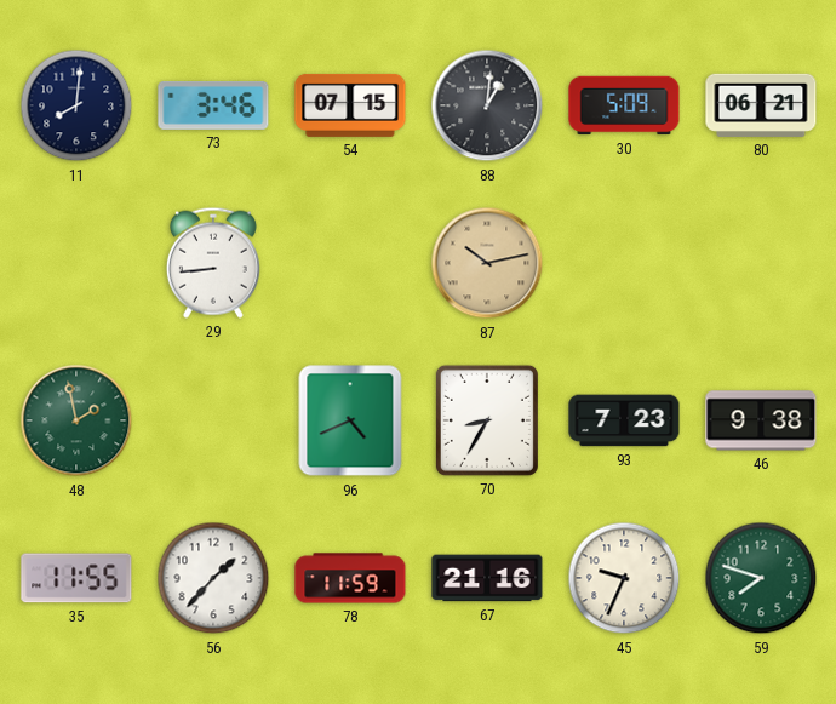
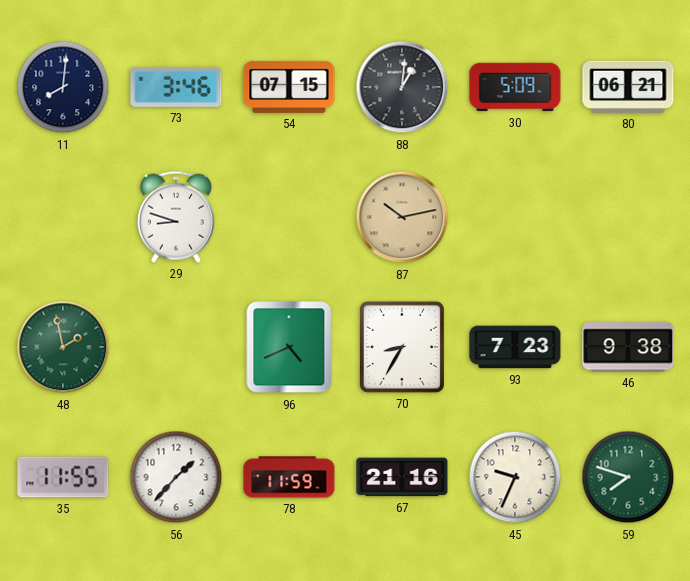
29: 8:44 -> 8:48 (176, 217)
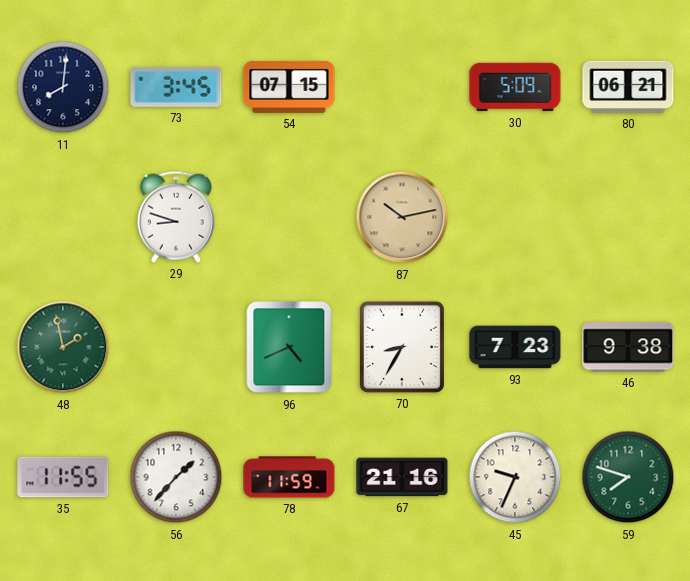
73: 3:46 -> 3:45 (176, 87)
88: 1:01 -> none (402, 87)
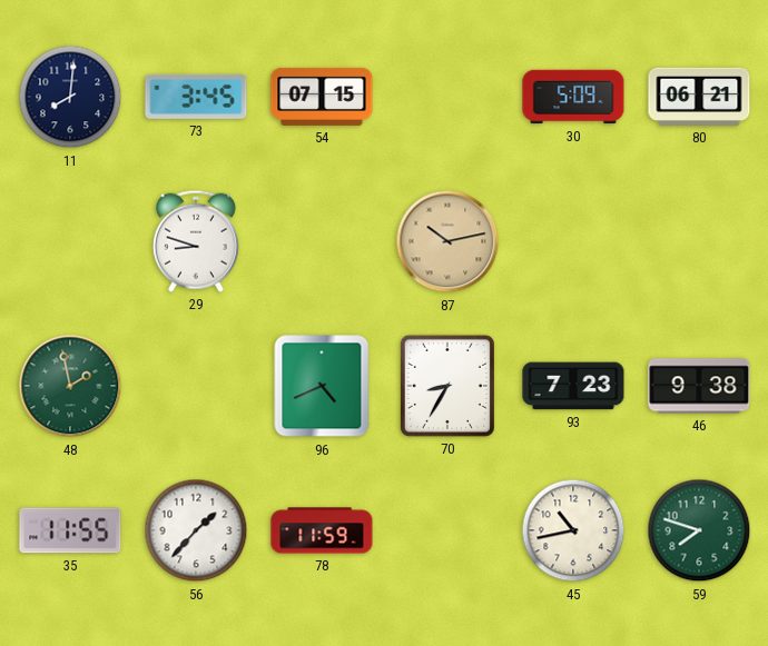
67: 21:16 -> none (402, 477)
45: 9:34 -> 10:43 (573, 530)
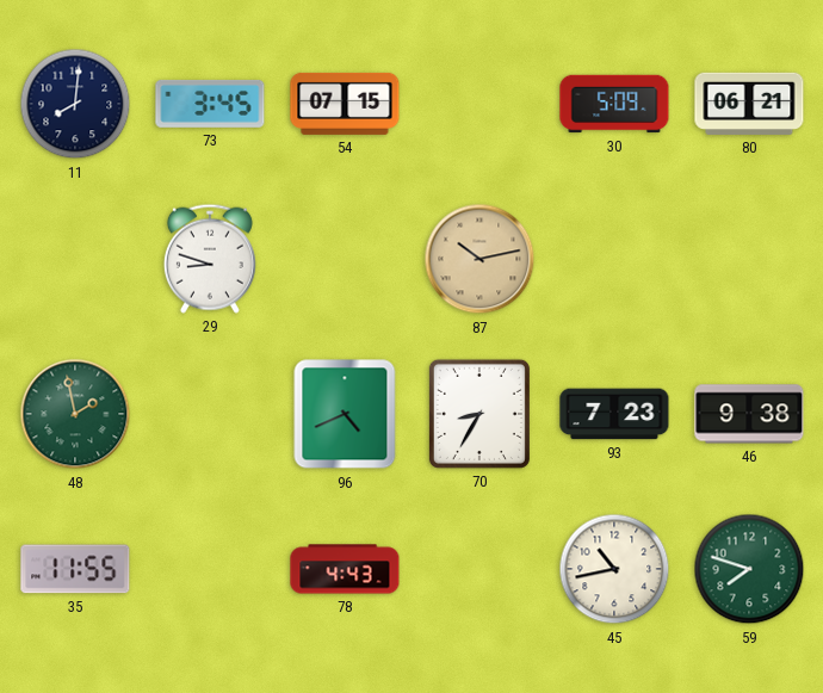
56: 1:37 -> none (196, 530)
78: 11:59 -> 4:43 (345, 569)
